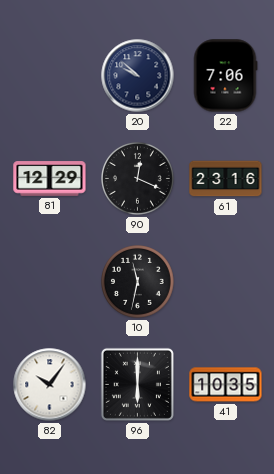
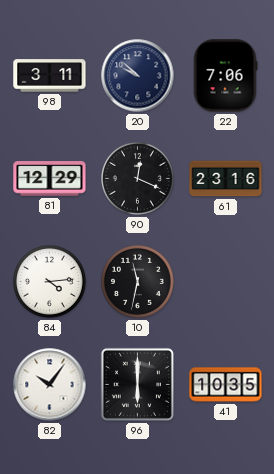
98: none -> 3:11 (50, 76)
84: none -> 4:14 (50, 282)
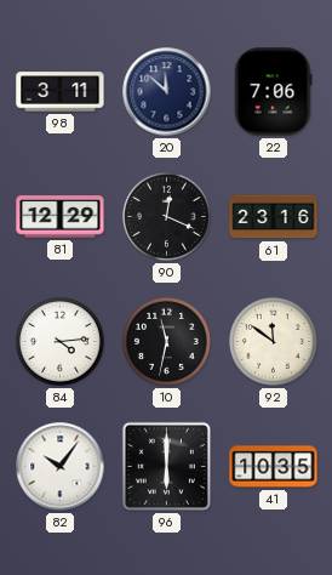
20: 9:52 -> 11:52 (167, 92)
92: none -> 11:51 (274, 342)
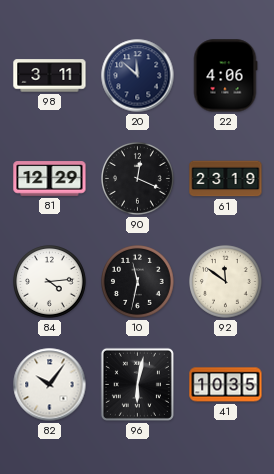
22: 7:06 -> 4:06 (225, 76)
61: 23:16 -> 23:19 (226, 179)
96: 6:00 -> 6:02 (137, 384)
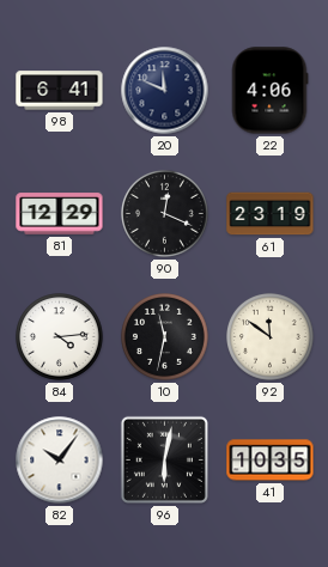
98: 3:11 -> 6:41 (60, 91)
20: 11:52 -> 11:49 (165, 91)
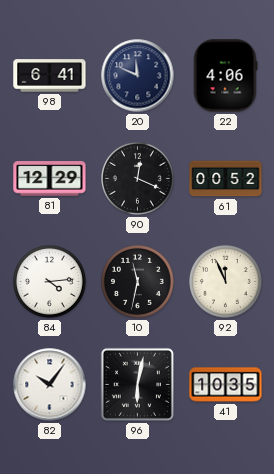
61: 23:19 -> 00:52 (226, 179)
92: 11:51 -> 11:56 (226, 282)
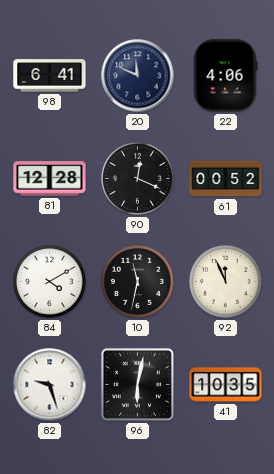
81: 12:29 -> 12:28 (50, 179)
84: 4:14 -> 4:10 (50, 282)
82: 10:06 -> 9:27 (50, 385)
